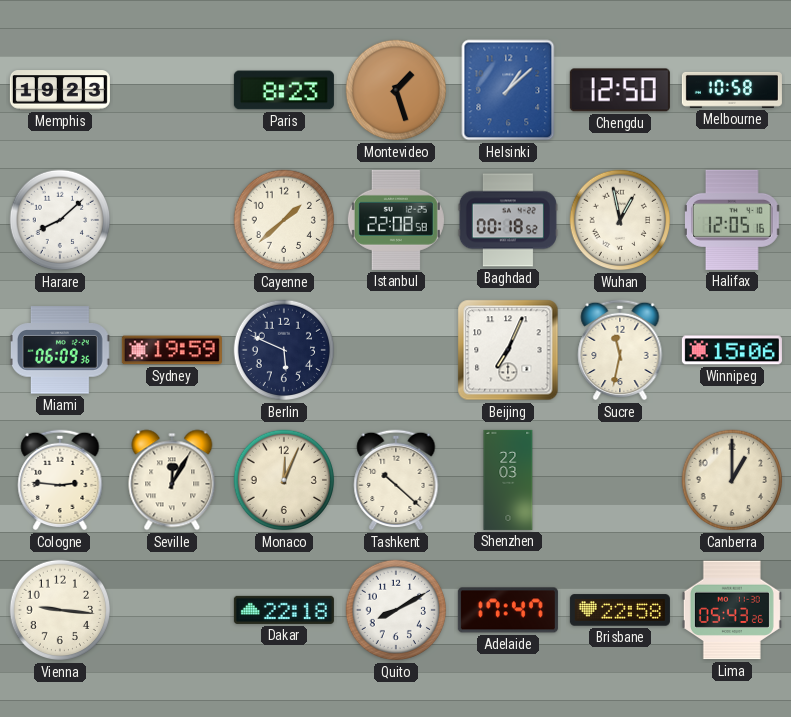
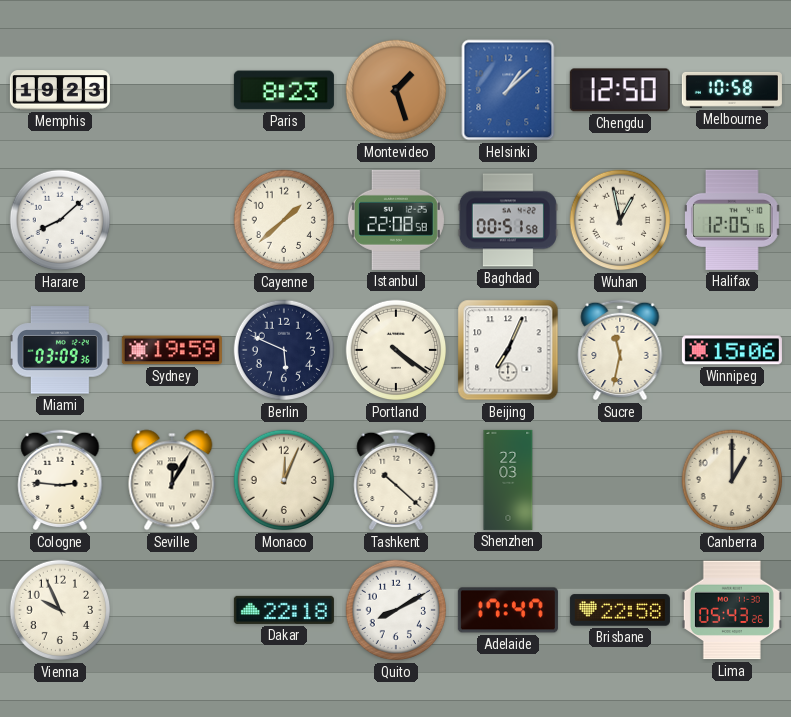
Baghdad: 00:18 -> 00:51 (508, 220)
Miami: 06:09 -> 03:09 (60, 350)
Portland: none -> 4:21 (396, 350)
Vienna: 9:16 -> 9:56 (60, 610)
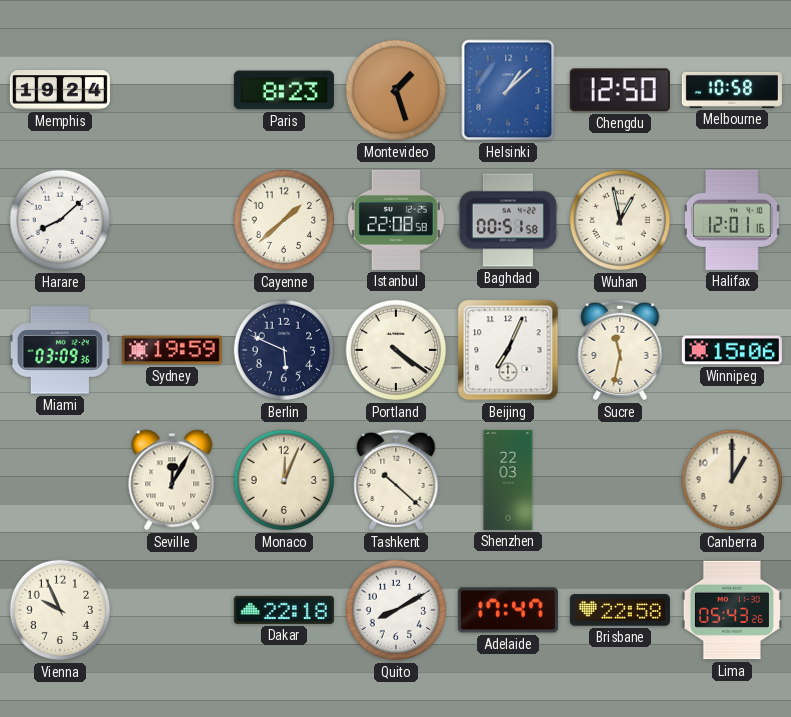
Memphis: 19:23 -> 19:24 (60, 90)
Halifax: 12:05 -> 12:01 (732, 220)
Cologne: 2:46 -> none (60, 480)
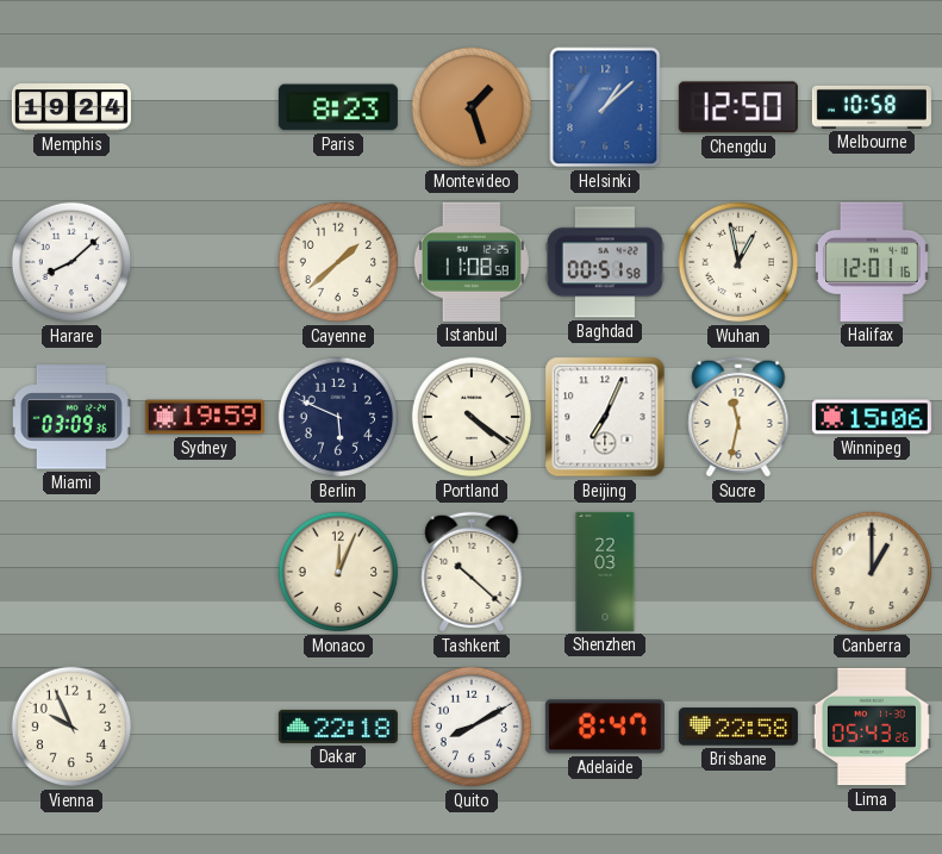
Istanbul: 22:08 -> 11:08 (472, 262)
Seville: 12:05 -> none (172, 480)
Adelaide: 17:47 -> 8:47 (605, 727)
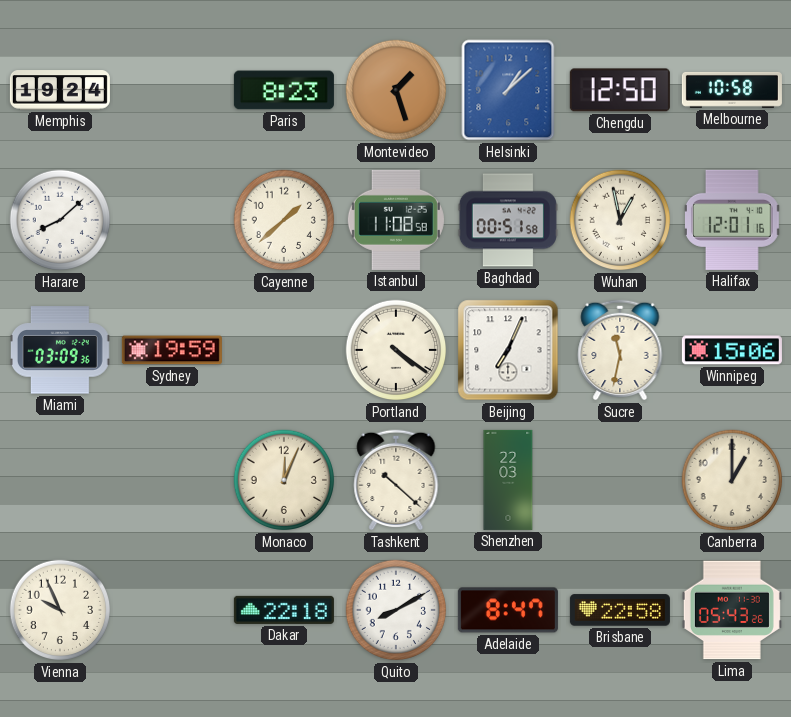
Berlin: 5:49 -> none (338, 417)
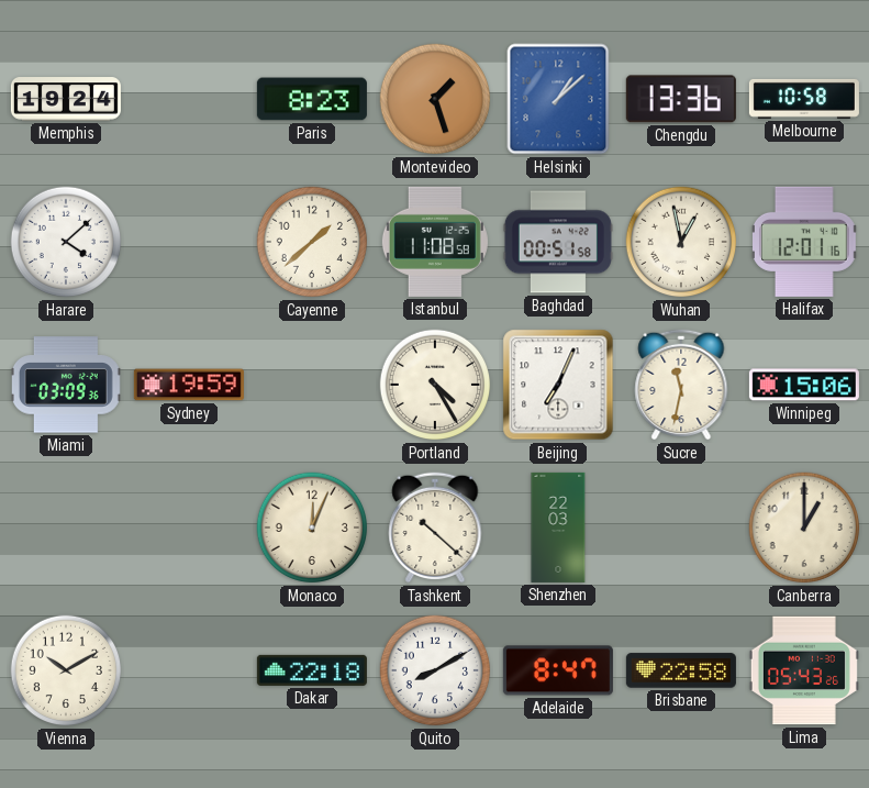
Chengdu: 12:50 -> 13:36 (681, 99)
Harare: 8:08 -> 4:08 (66, 242)
Portland: 4:21 -> 4:25 (435, 385)
Vienna: 9:56 -> 10:10 (66, 670)
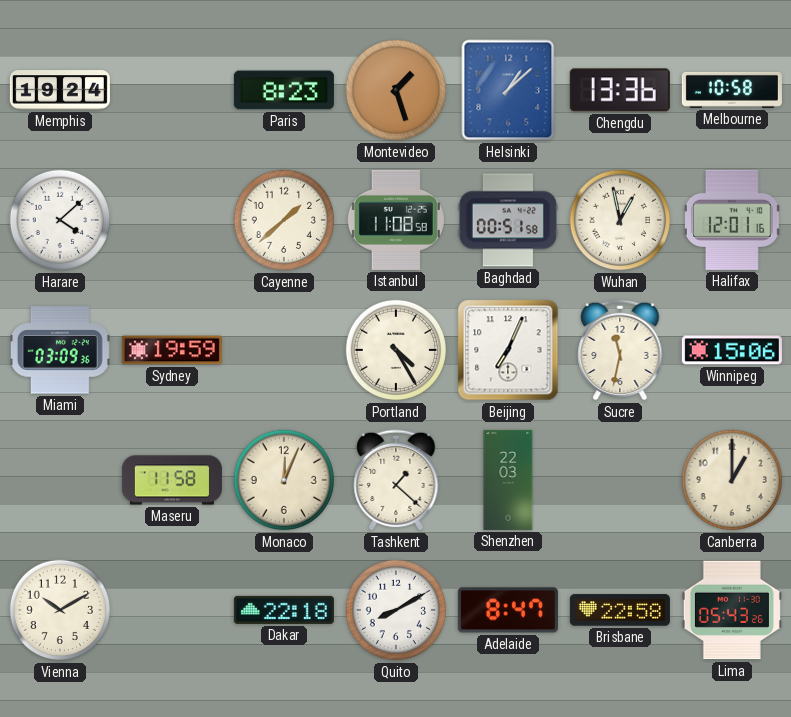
Maseru: none -> 11:58 (172, 480)
Tashkent: 10:22 -> 1:22 (396, 480)
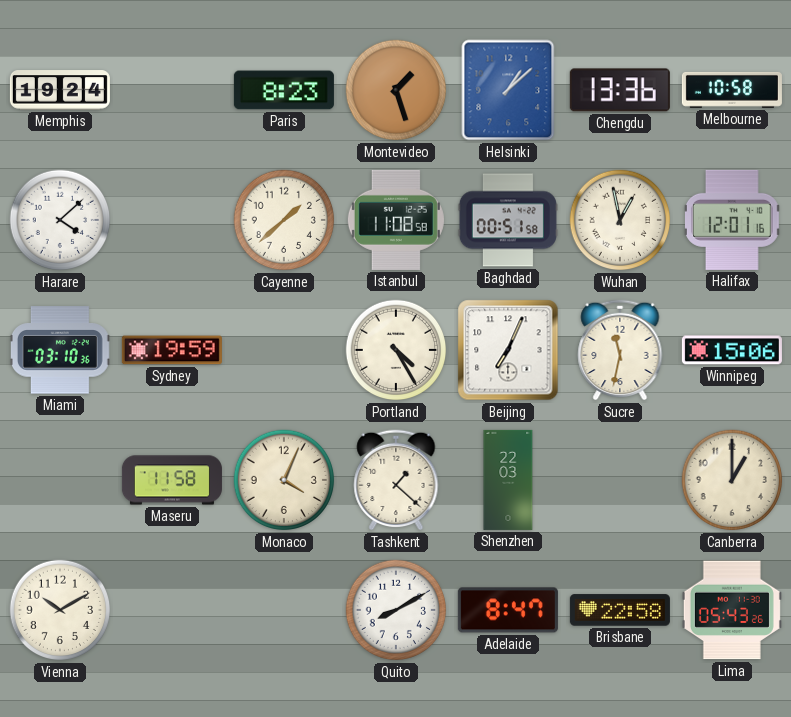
Miami: 03:09 -> 03:10 (60, 350)
Monaco: 12:04 -> 4:04 (284, 480)
Dakar: 22:18 -> none (284, 610)
